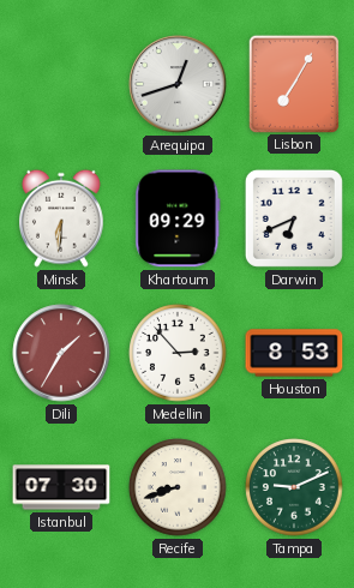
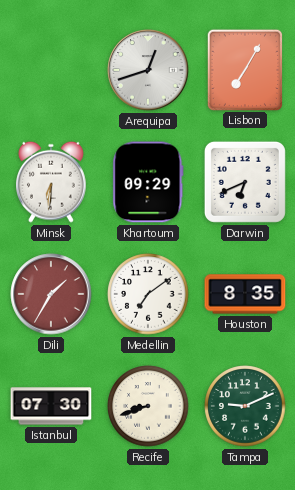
Medellin: 2:53 -> 7:09 (148, 294)
Houston: 8:53 -> 8:35 (245, 294)
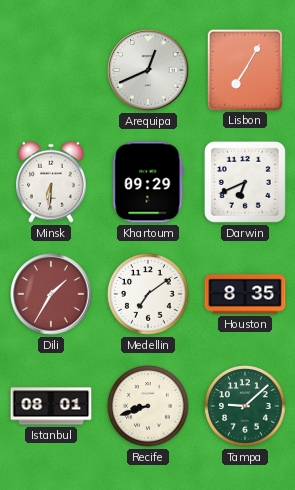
Arequipa: 12:42 -> 12:41 (148, 70)
Istanbul: 07:30 -> 08:01 (51, 406)
Tampa: 9:11 -> 9:08 (245, 406)
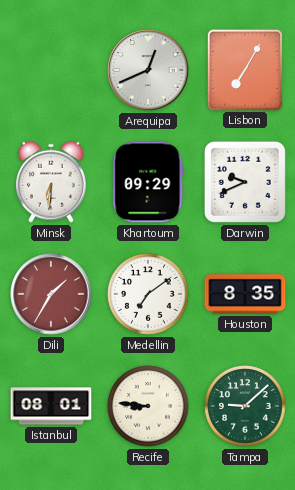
Darwin: 6:41 -> 9:41 (245, 182)
Recife: 8:42 -> 8:46 (148, 406)
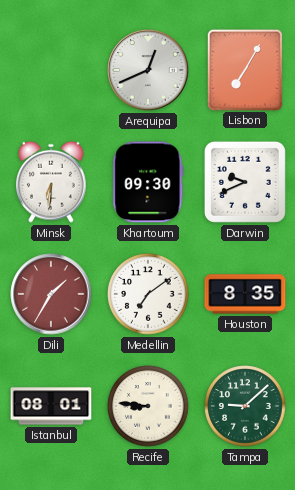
Khartoum: 09:29 -> 09:30 (148, 182)
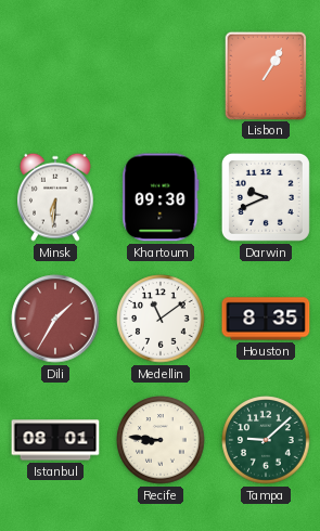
Arequipa: 12:41 -> none (148, 70)
Lisbon: 7:05 -> 1:05 (265, 75)
Medellin: 7:09 -> 11:09 (161, 319)
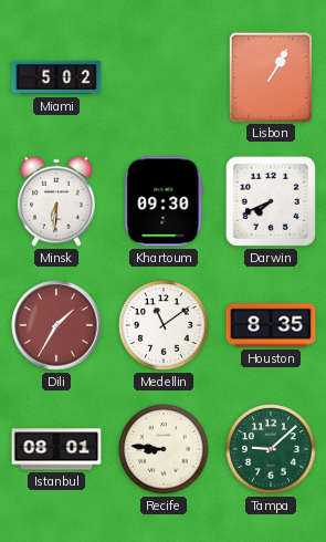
Miami: none -> 5:02 (56, 77)
Darwin: 9:41 -> 7:41 (271, 201)
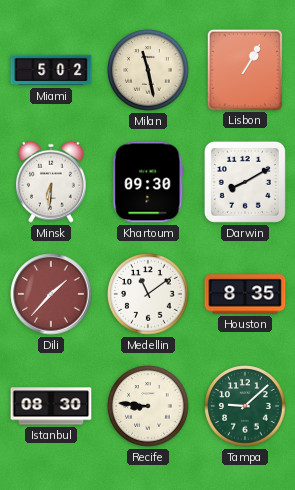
Milan: none -> 11:28 (148, 70)
Darwin: 7:41 -> 8:10 (245, 182)
Dili: 1:35 -> 1:37 (51, 294)
Istanbul: 08:01 -> 08:30 (51, 406)
